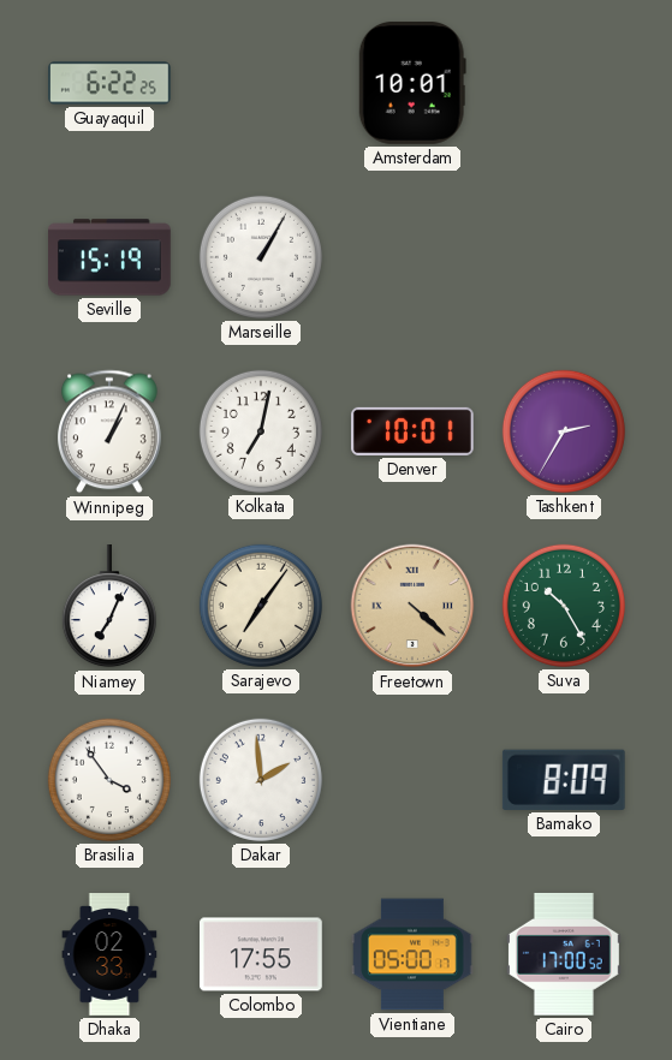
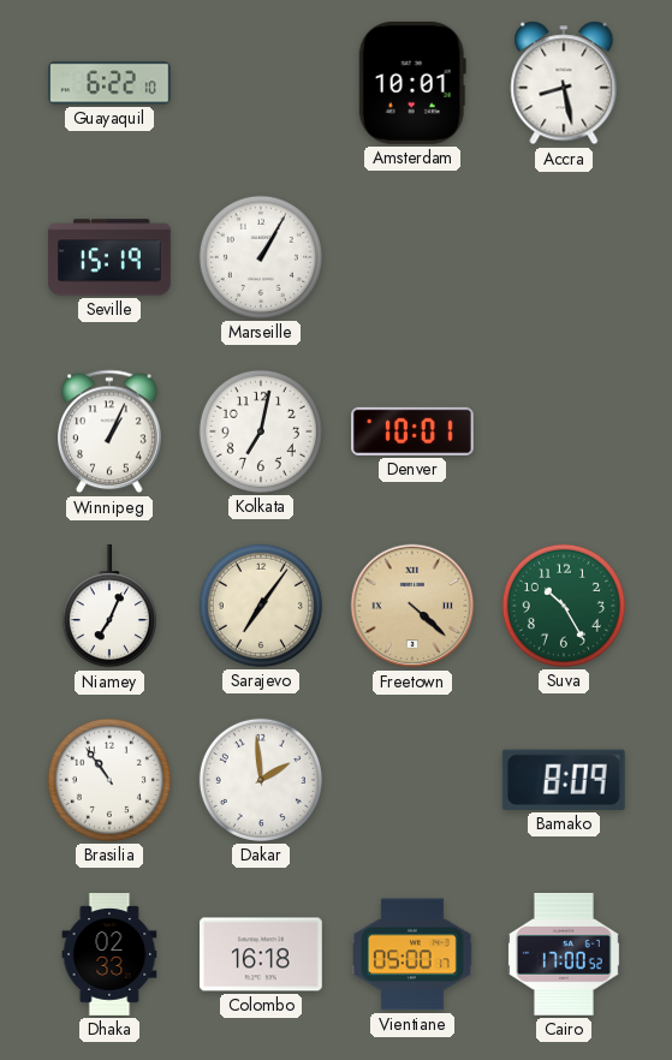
Guayaquil: 6:22:25 -> 6:22:10 (111, 83)
Accra: none -> 8:28 (564, 83)
Tashkent: 2:35 -> none (564, 431)
Brasilia: 3:54 -> 10:54 (109, 780)
Colombo: 17:55 -> 16:18 (262, 954)
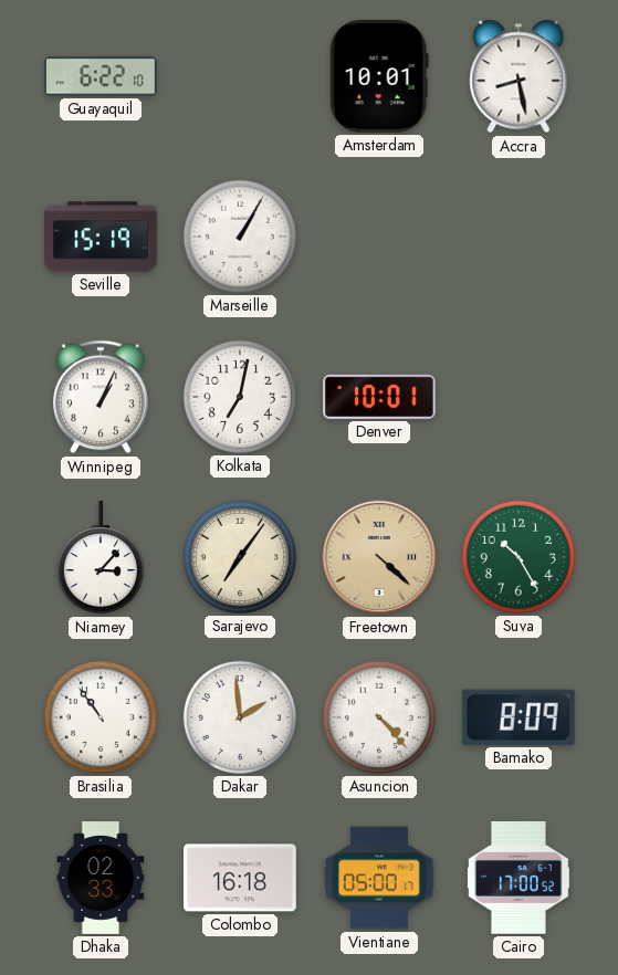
Niamey: 7:04 -> 3:07 (101, 558)
Asuncion: none -> 4:23 (379, 717)
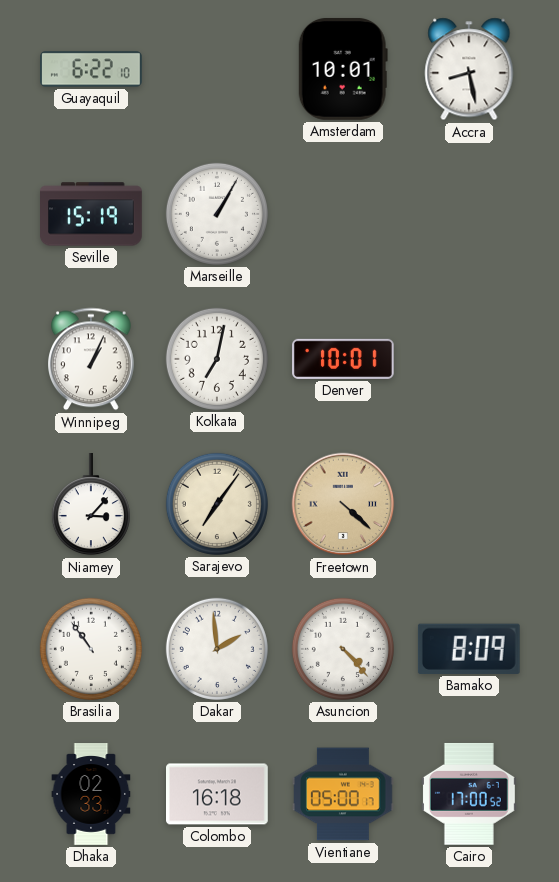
Suva: 10:25 -> none (519, 557)
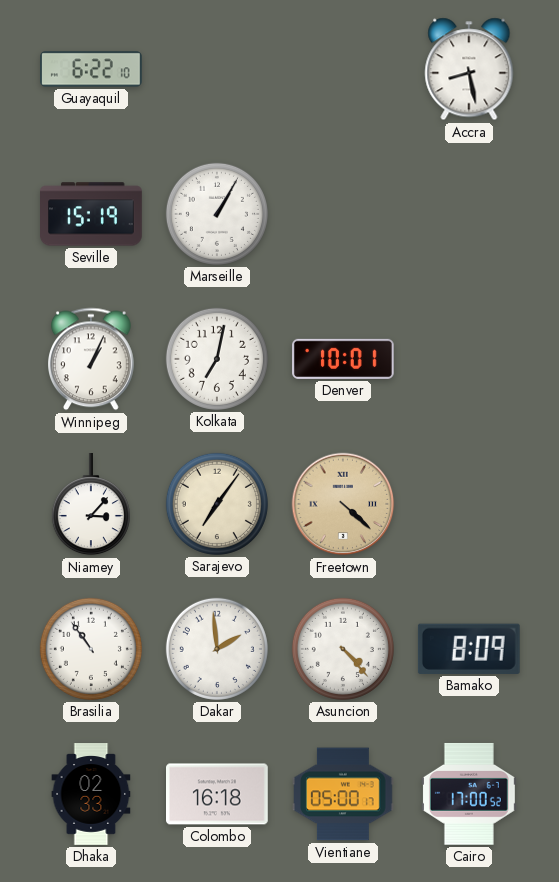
Amsterdam: 10:01 -> none (343, 69)
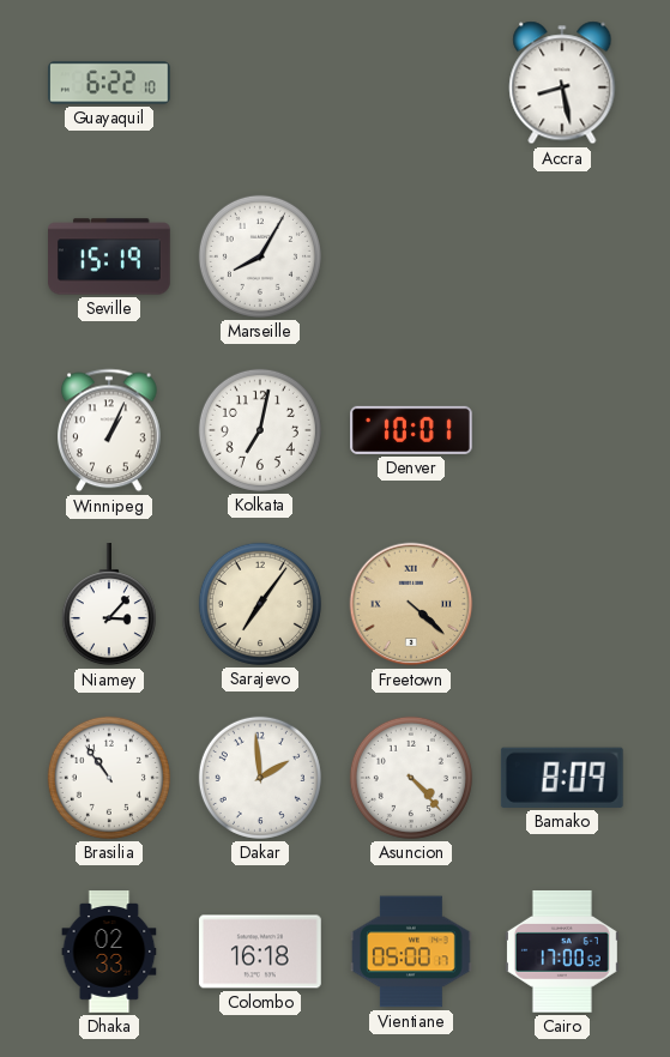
Marseille: 1:05 -> 8:05 (260, 256)
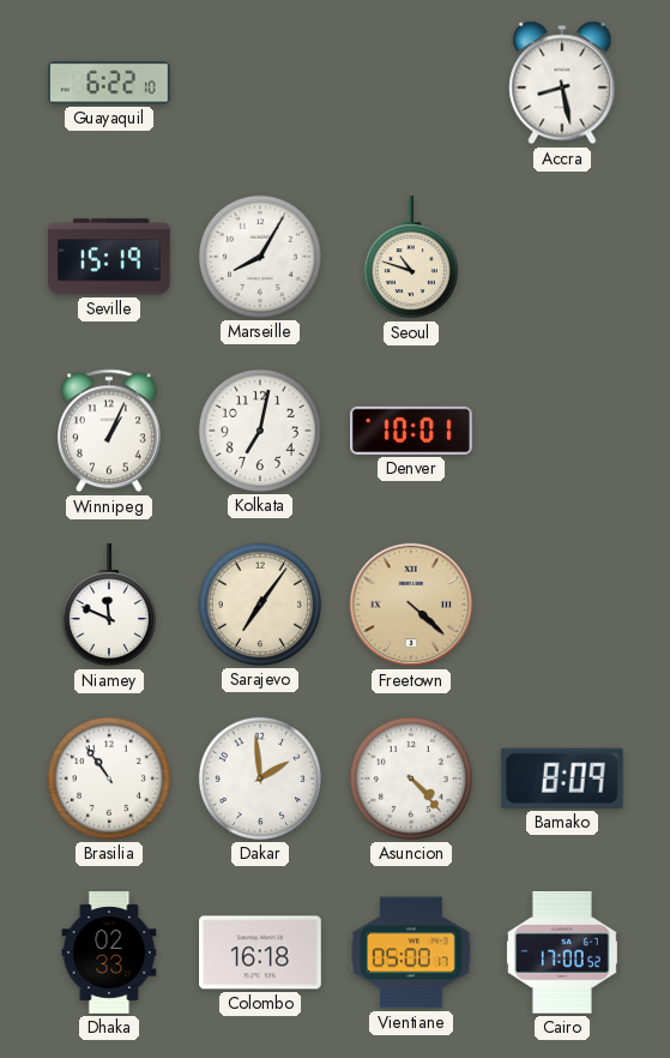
Seoul: none -> 10:48 (411, 258)
Niamey: 3:07 -> 11:49 (109, 606)
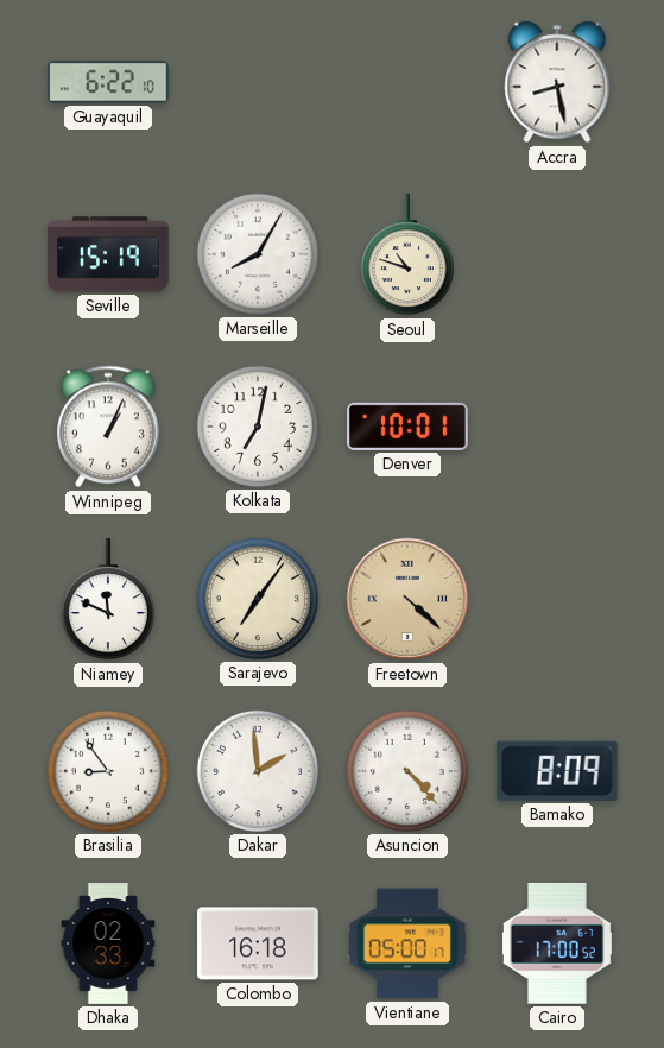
Brasilia: 10:54 -> 8:54 (108, 771)
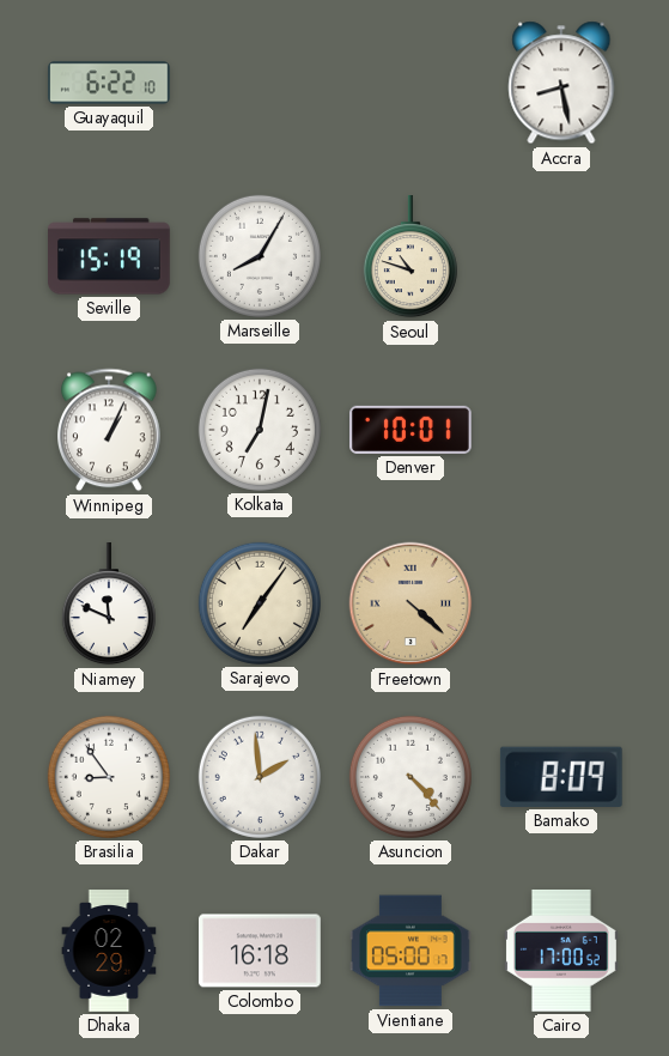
Dhaka: 02:33 -> 02:29 (109, 951)
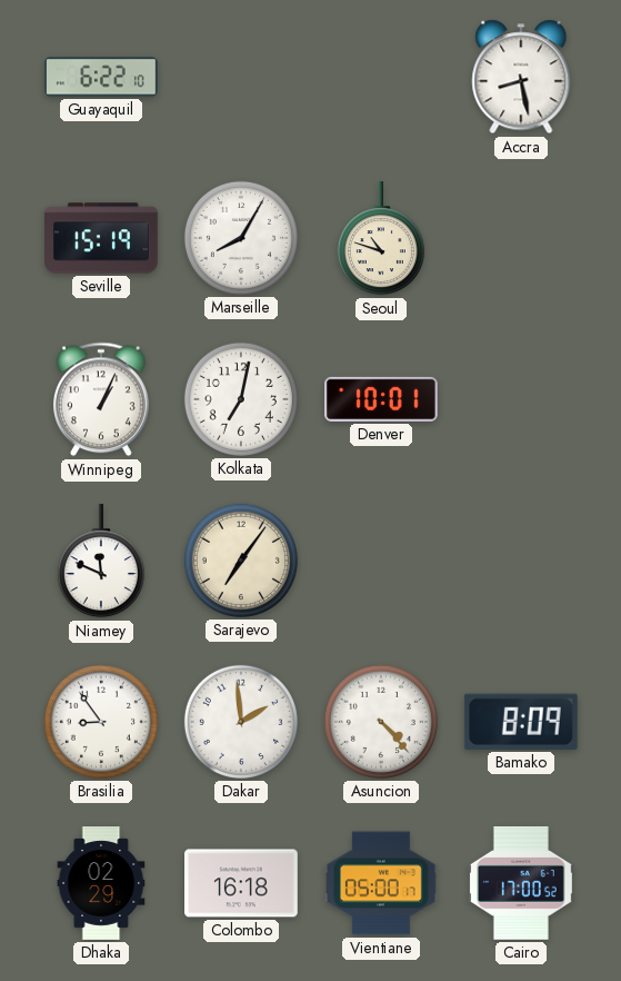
Freetown: 4:22 -> none (410, 603)
